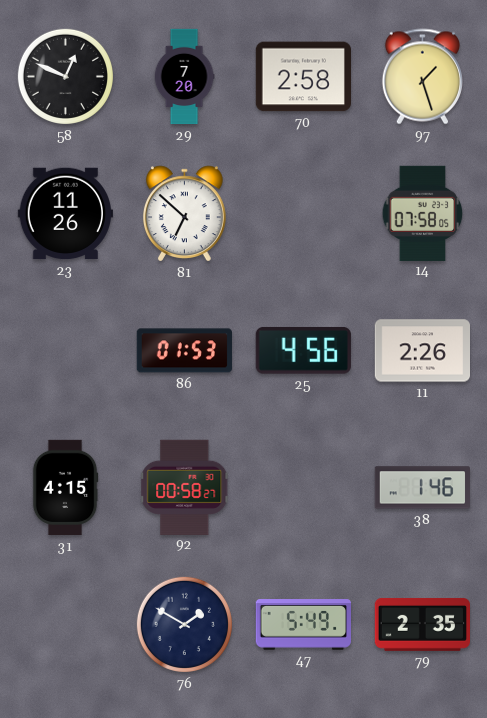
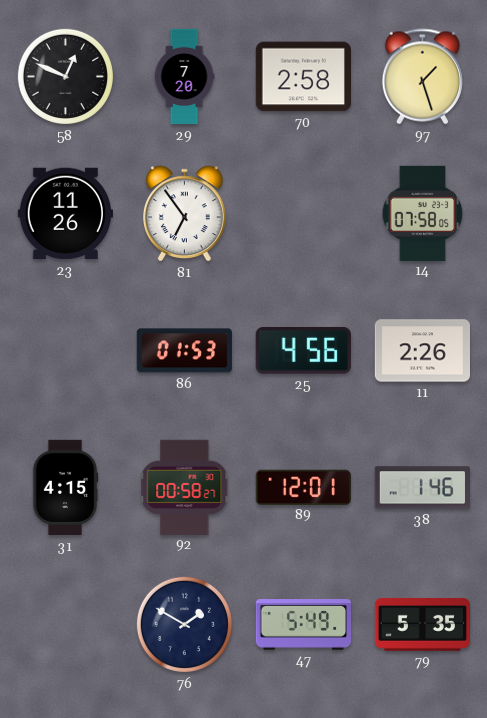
81: 6:52 -> 6:54 (185, 214)
89: none -> 12:01 (303, 487)
79: 2:35 -> 5:35 (422, 624)
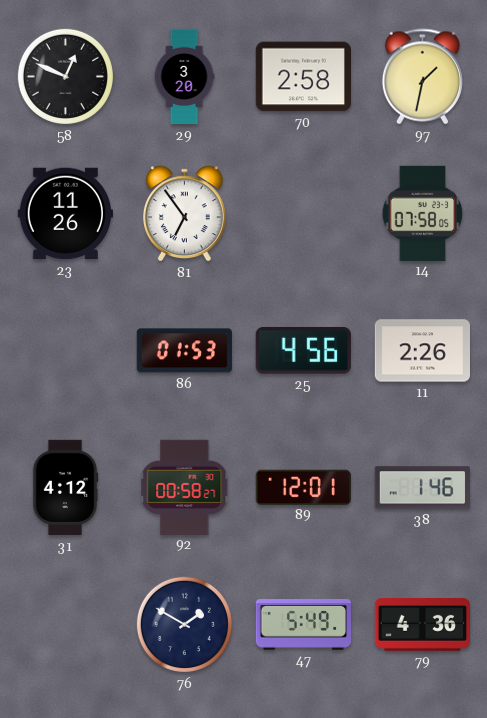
29: 7:20 -> 3:20 (184, 77)
97: 1:27 -> 1:32 (422, 77)
31: 4:15 -> 4:12 (65, 488)
79: 5:35 -> 4:36 (422, 624)
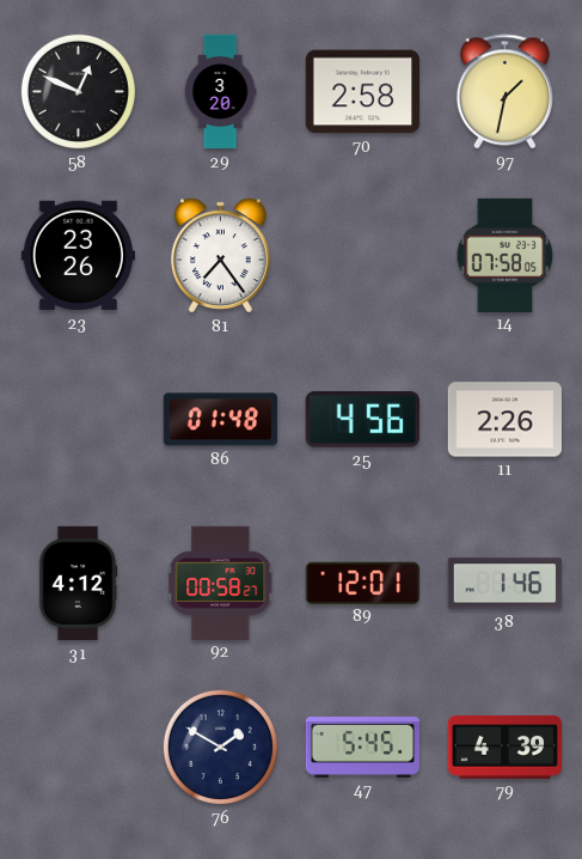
23: 11:26 -> 23:26 (78, 256)
81: 6:54 -> 7:24 (221, 256)
86: 01:53 -> 01:48 (220, 420)
47: 5:49 -> 5:45 (362, 748)
79: 4:36 -> 4:39 (504, 747)
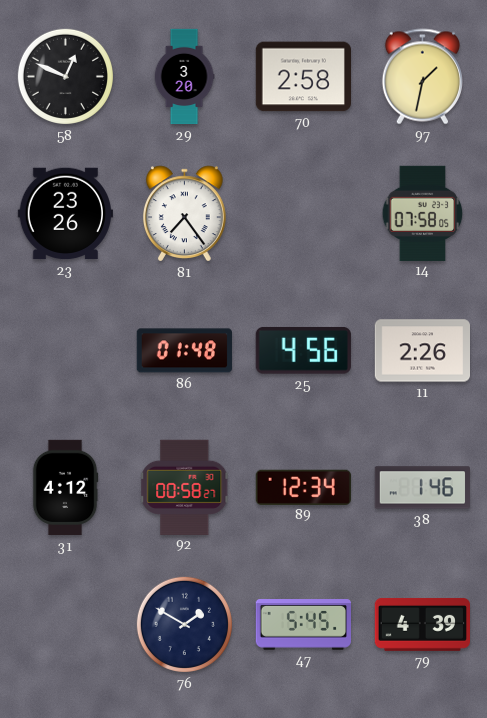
89: 12:01 -> 12:34 (303, 487)
